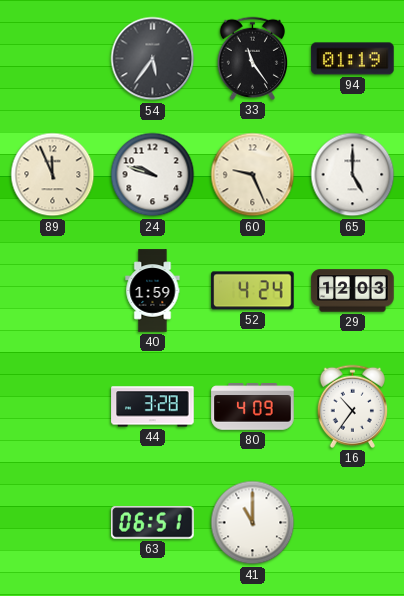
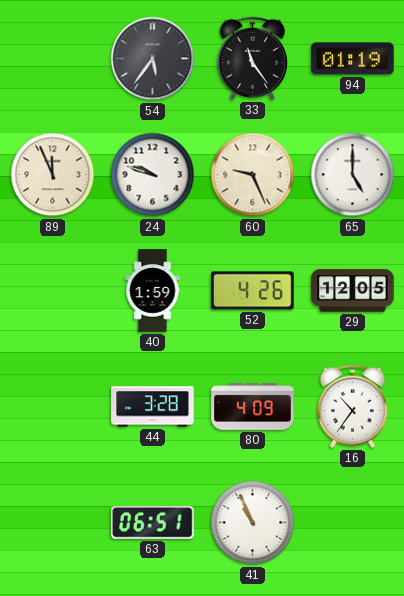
52: 4:24 -> 4:26 (253, 291)
29: 12:03 -> 12:05 (353, 291)
41: 11:00 -> 10:56 (253, 523)
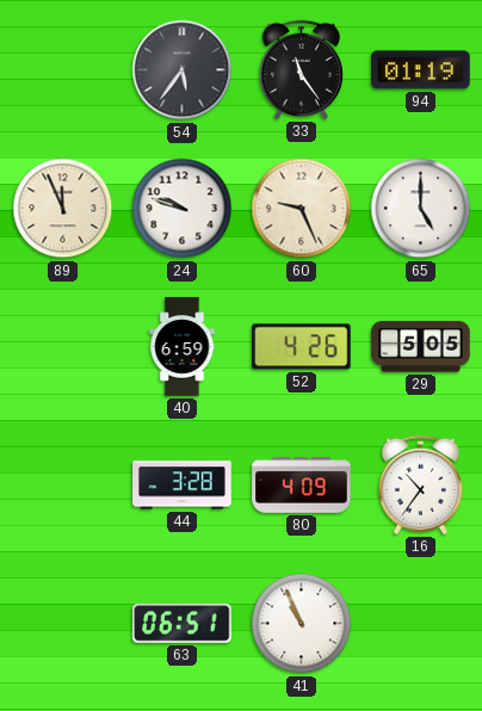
40: 1:59 -> 6:59 (183, 347)
29: 12:05 -> 5:05 (421, 347)
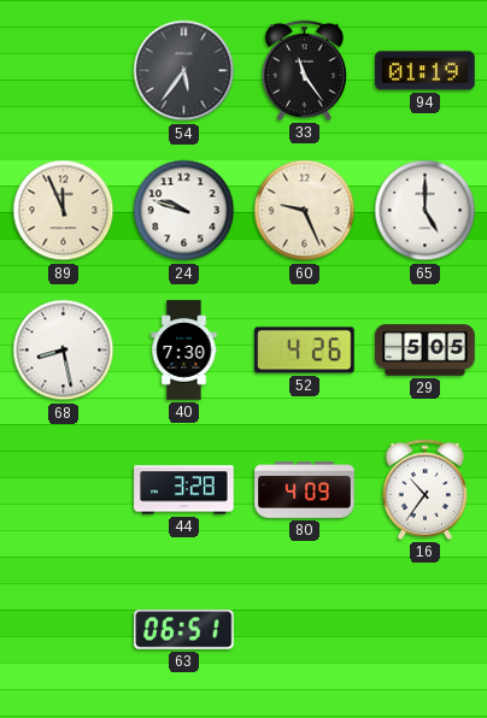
68: none -> 8:28 (64, 351)
40: 6:59 -> 7:30 (184, 351)
41: 10:56 -> none (302, 624)
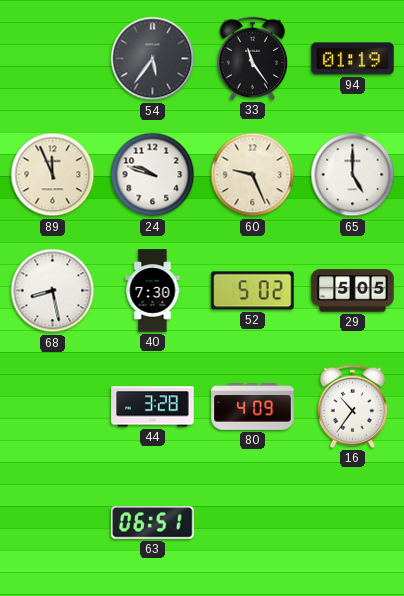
52: 4:26 -> 5:02 (253, 291)
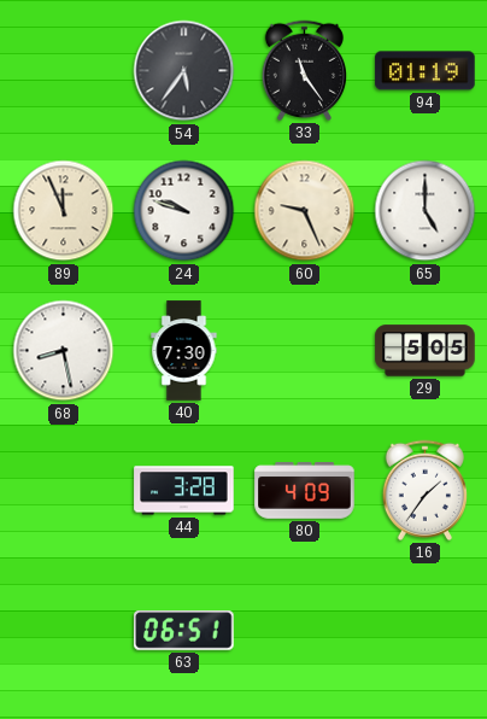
52: 5:02 -> none (253, 291)
16: 10:36 -> 1:36 (424, 490)
